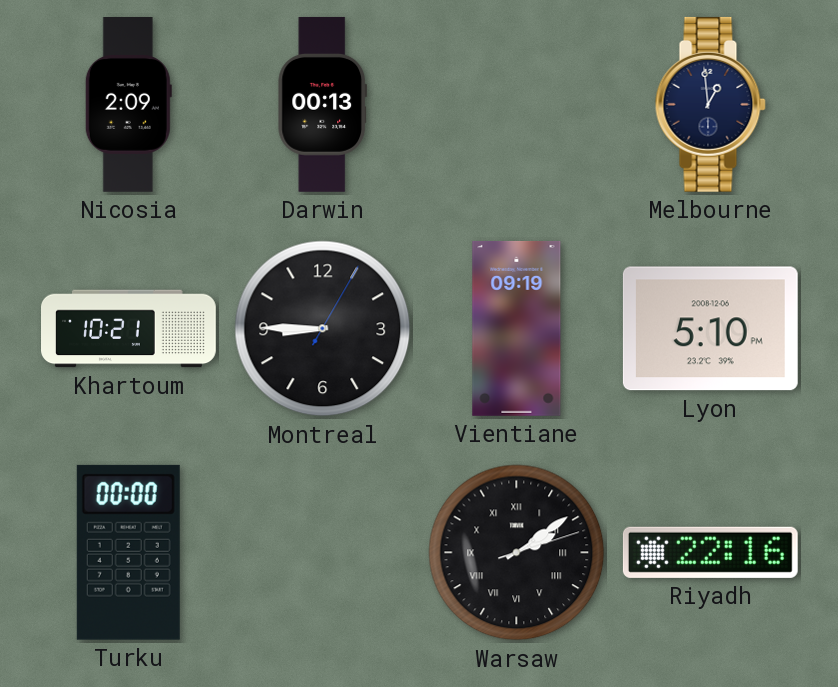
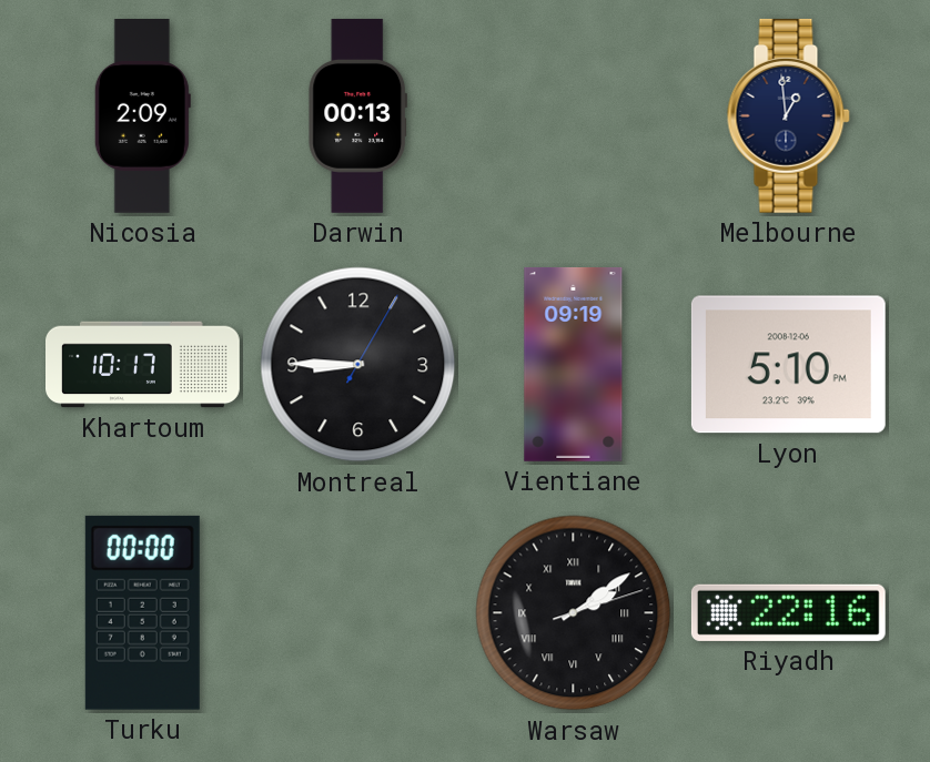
Khartoum: 10:21 -> 10:17 (143, 365)
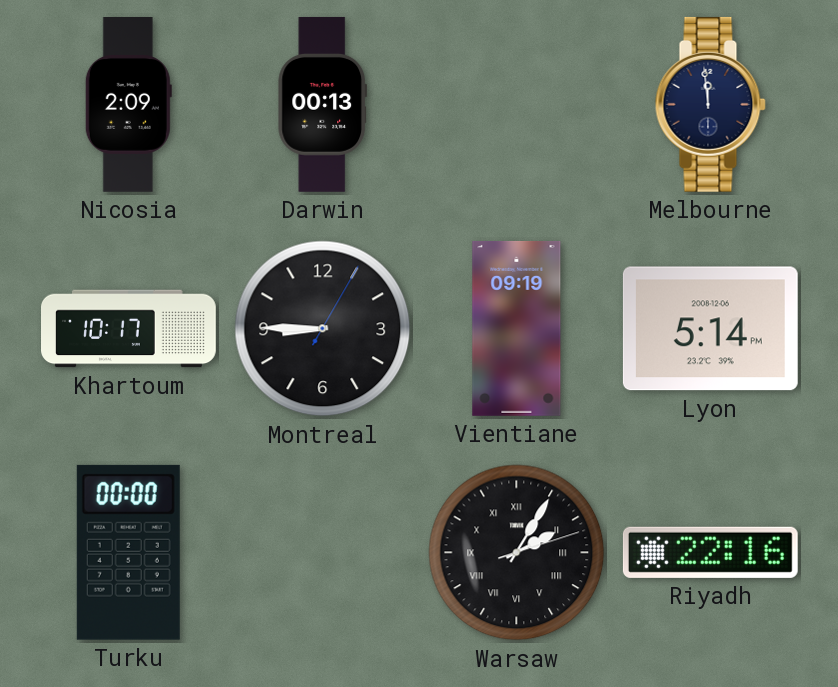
Melbourne: 12:59 -> 11:59 (710, 104)
Lyon: 5:10 -> 5:14 (710, 329)
Warsaw: 2:09 -> 2:05 (517, 553)
